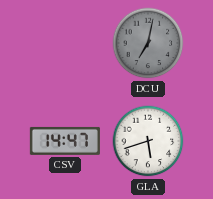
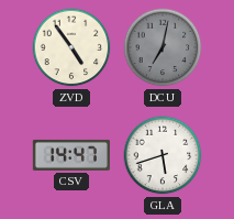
ZVD: none -> 4:54 (71, 47)
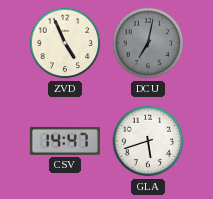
ZVD: 4:54 -> 4:56 (65, 43)
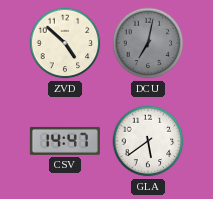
ZVD: 4:56 -> 4:52 (65, 43)
GLA: 5:42 -> 5:39 (148, 141)
